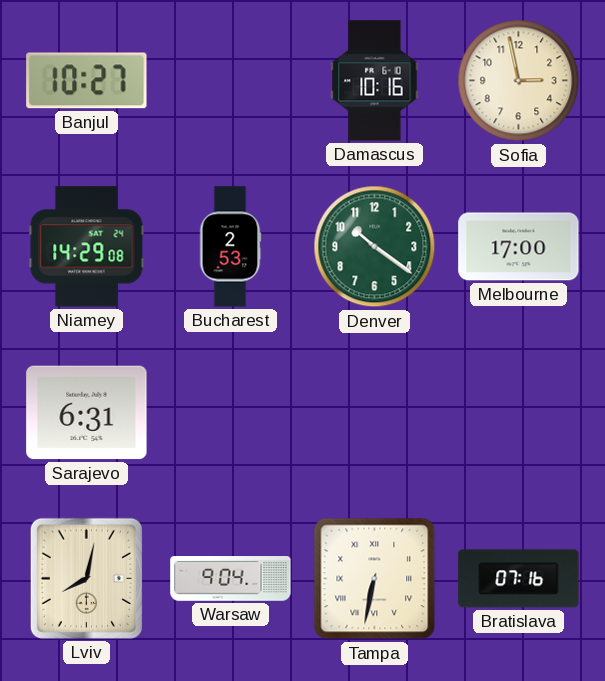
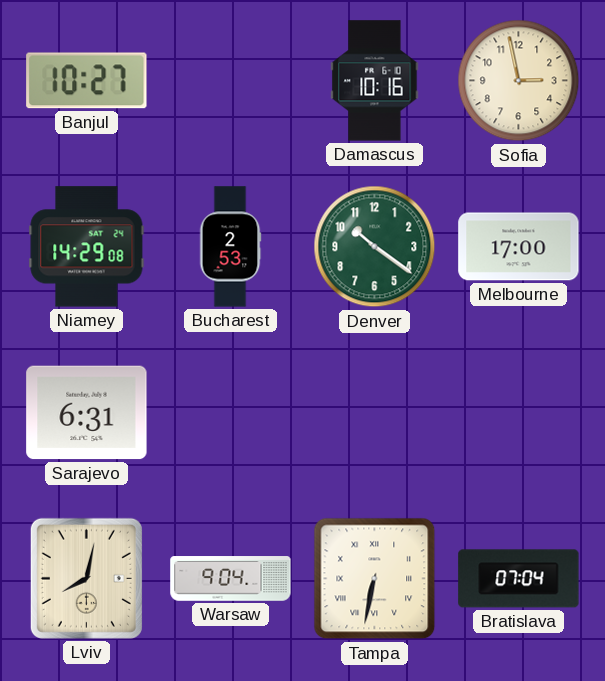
Bratislava: 07:16 -> 07:04 (519, 579)
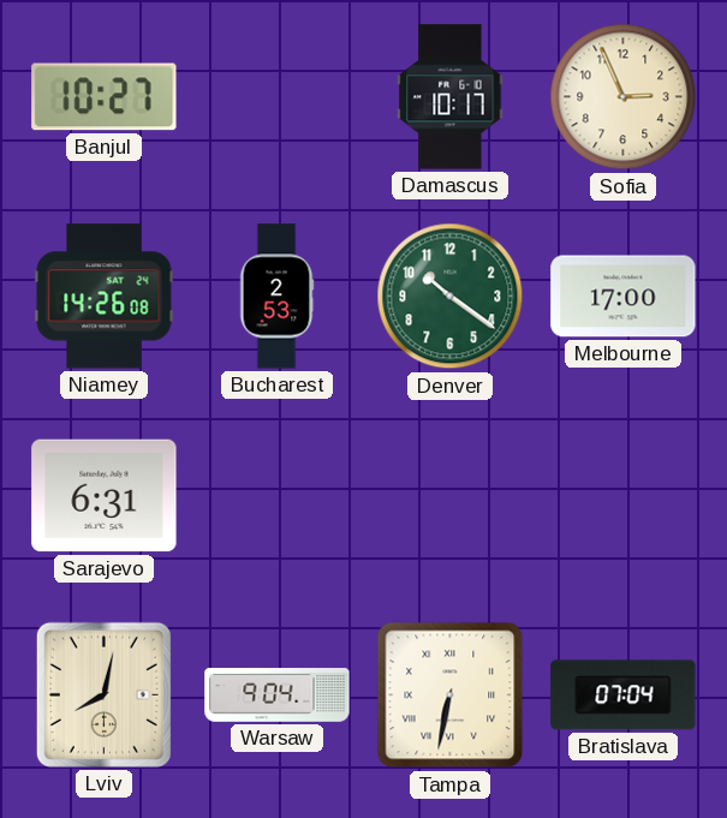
Damascus: 10:16 -> 10:17 (451, 97)
Sofia: 2:58 -> 2:56 (624, 97)
Niamey: 14:29 -> 14:26 (105, 297)
